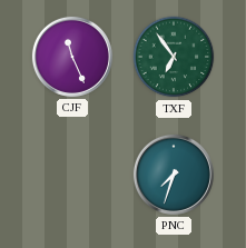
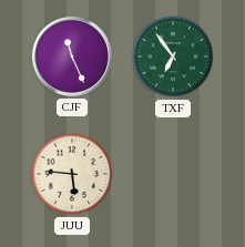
JUU: none -> 5:46 (72, 174)
PNC: 7:33 -> none (174, 175)
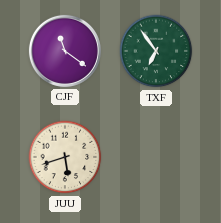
CJF: 11:26 -> 11:21 (65, 51)
JUU: 5:46 -> 5:42 (65, 157)
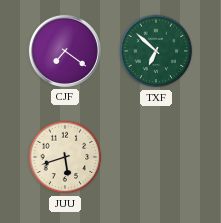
CJF: 11:21 -> 7:21 (65, 51)
TXF: 6:54 -> 6:52 (156, 51)
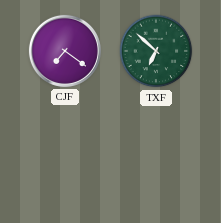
JUU: 5:42 -> none (65, 157)
